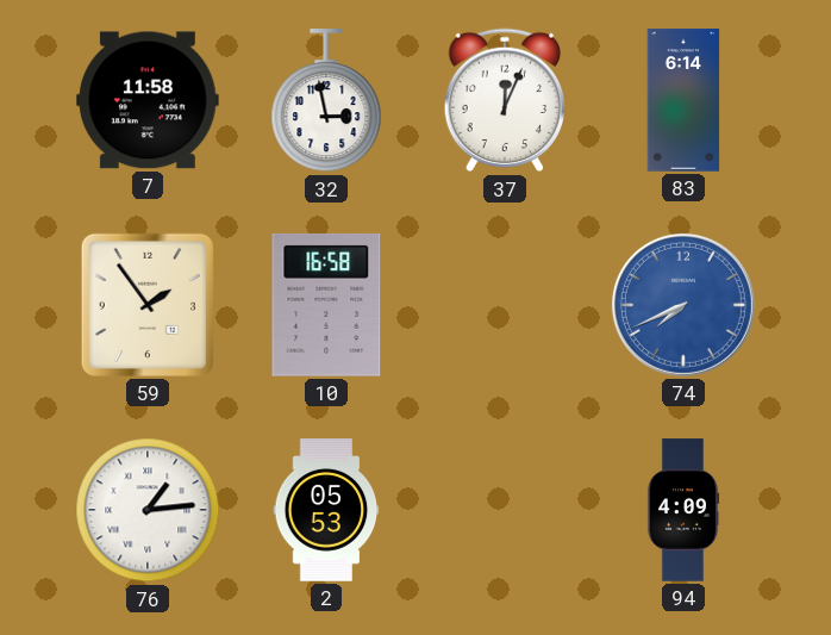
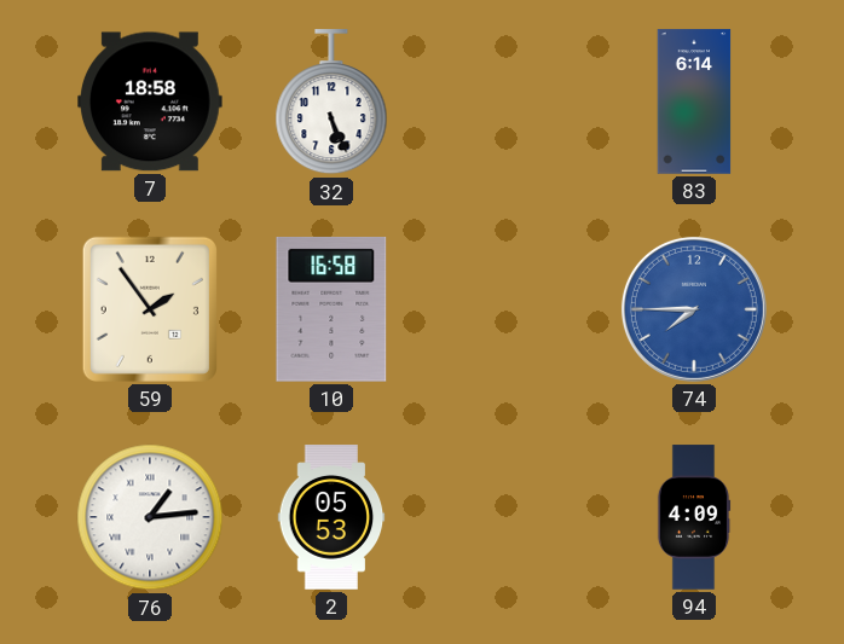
7: 11:58 -> 18:58 (151, 101)
32: 2:58 -> 5:26 (331, 103)
37: 12:04 -> none (504, 100)
74: 7:41 -> 7:45 (694, 309)
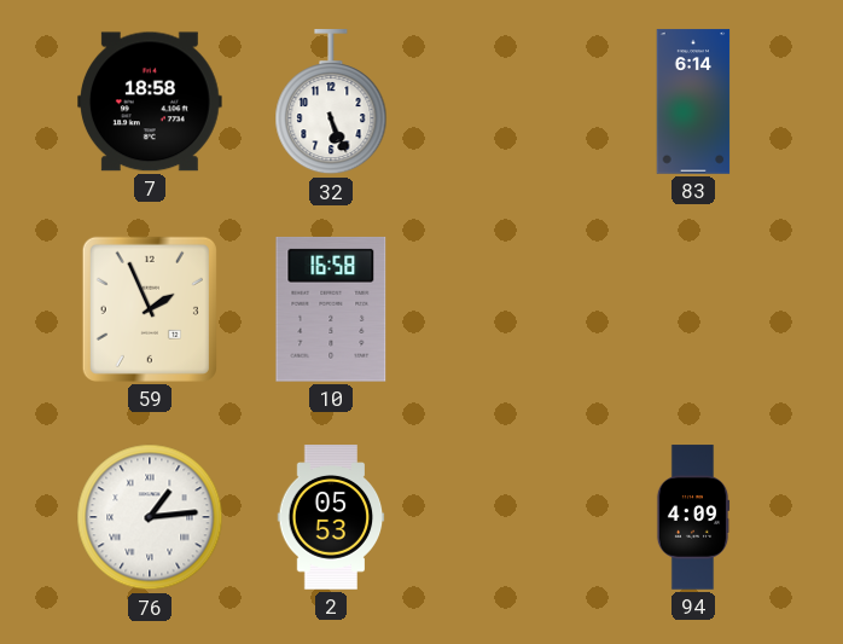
59: 1:54 -> 1:56 (150, 309)
74: 7:45 -> none (694, 309)
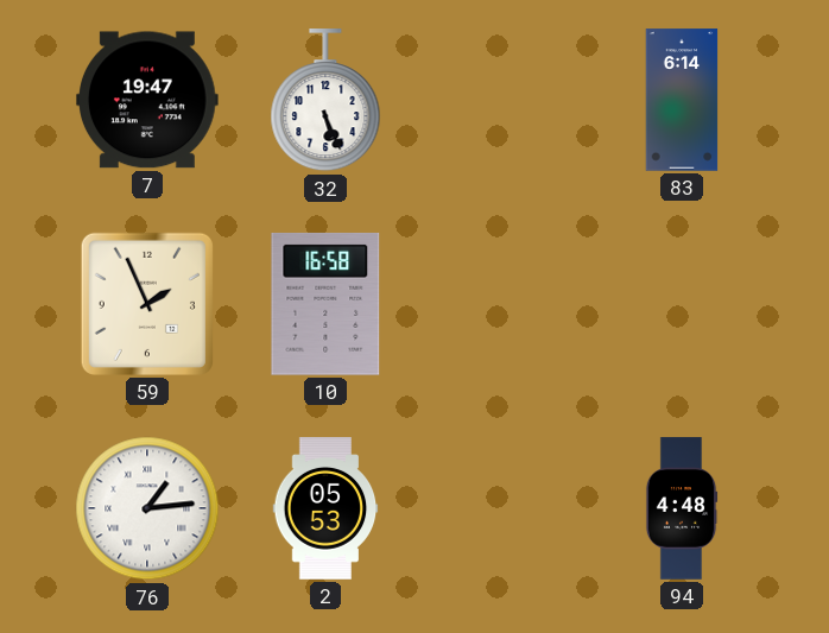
7: 18:58 -> 19:47 (148, 100)
94: 4:09 -> 4:48 (682, 508)
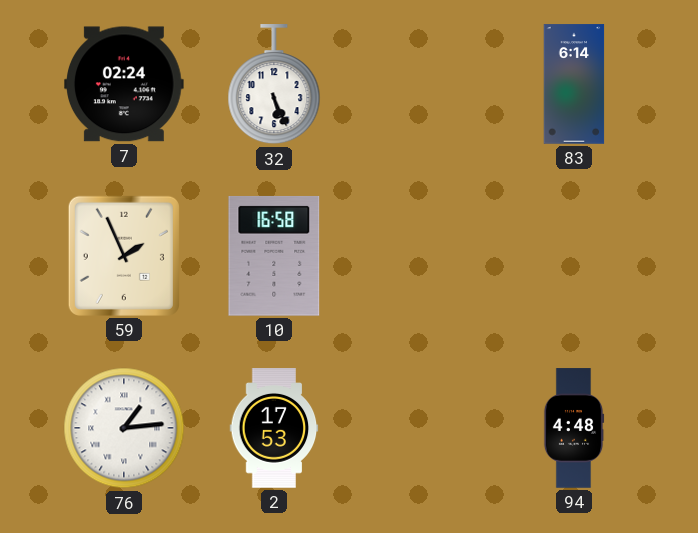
7: 19:47 -> 02:24 (125, 84)
2: 05:53 -> 17:53 (274, 428)
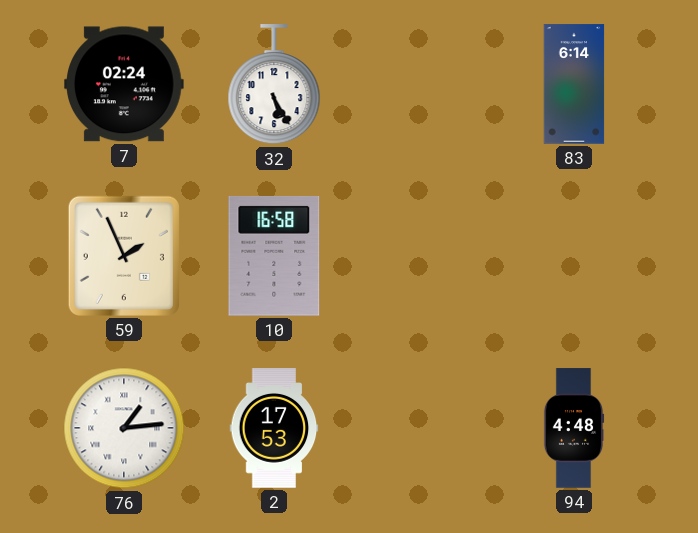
32: 5:26 -> 5:25 (274, 85)
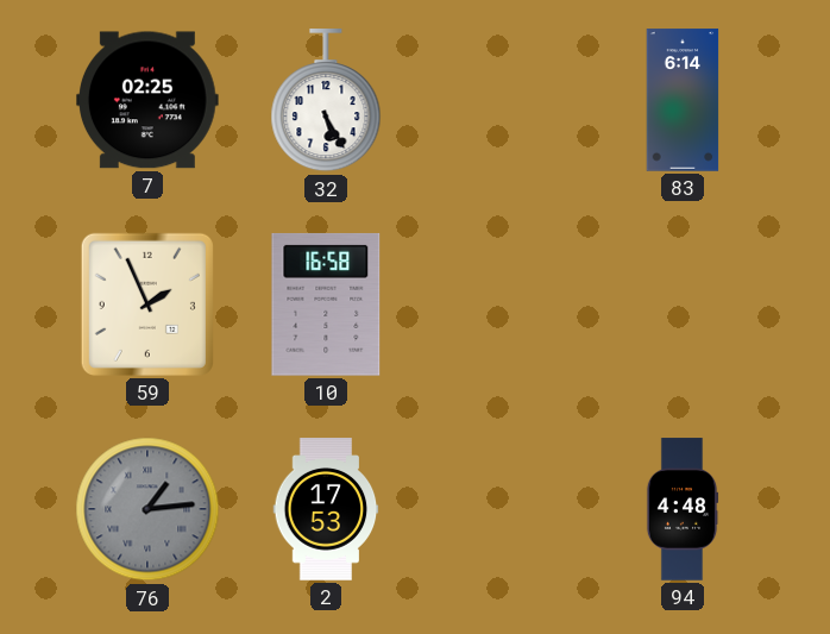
7: 02:24 -> 02:25 (149, 100)
76 dial: white -> grey (147, 509)
